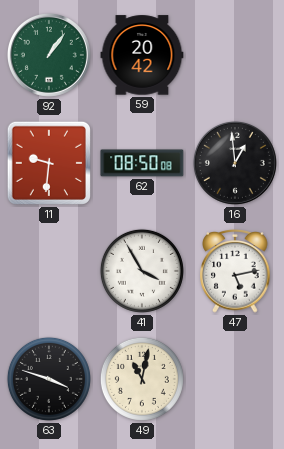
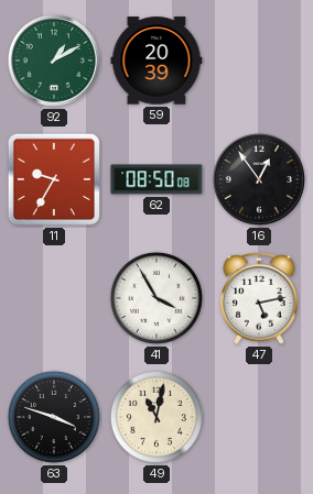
92: 1:06 -> 1:10 (54, 61)
59: 20:42 -> 20:39 (156, 61)
11: 9:31 -> 9:35 (54, 179)
16: 12:59 -> 12:54 (259, 179)
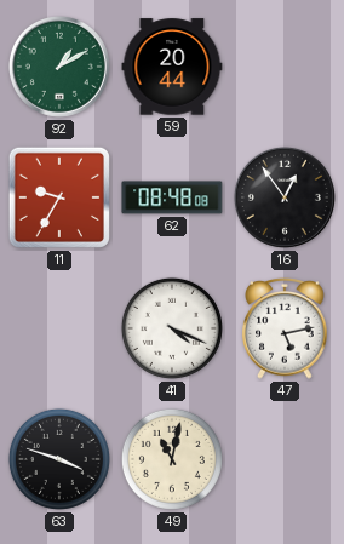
59: 20:39 -> 20:44 (172, 67)
62: 08:50 -> 08:48 (172, 197)
41: 3:55 -> 4:19 (172, 328)
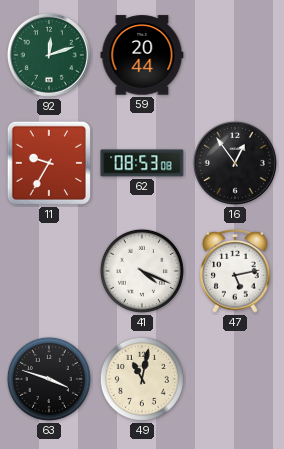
92: 1:10 -> 12:12 (49, 55)
62: 08:48 -> 08:53 (142, 163)
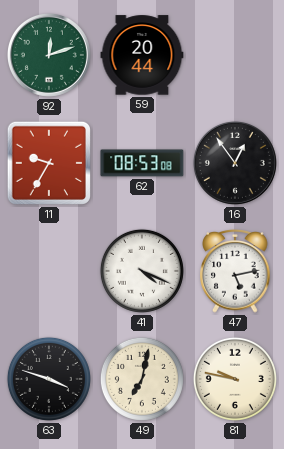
49: 11:02 -> 7:02 (142, 379)
81: none -> 9:47 (235, 379)
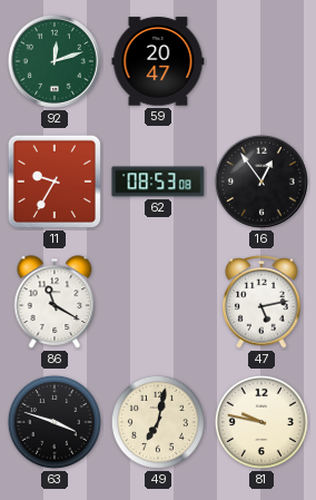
59: 20:44 -> 20:47 (158, 61)
86: none -> 11:20 (55, 302)
41: 4:19 -> none (142, 271)
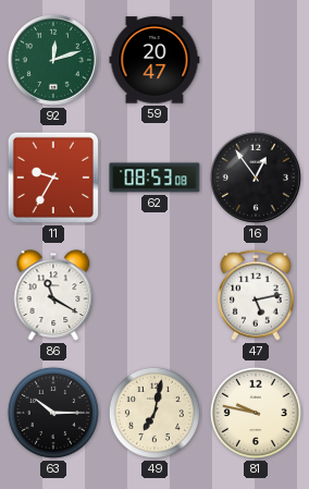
63: 3:48 -> 10:15 (53, 413)
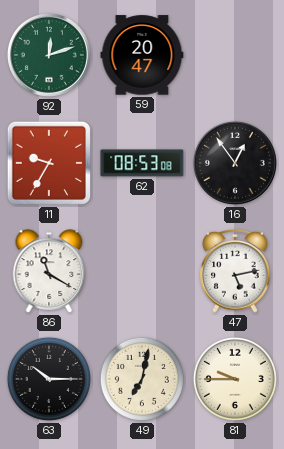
81: 9:47 -> 9:45 (235, 379)
